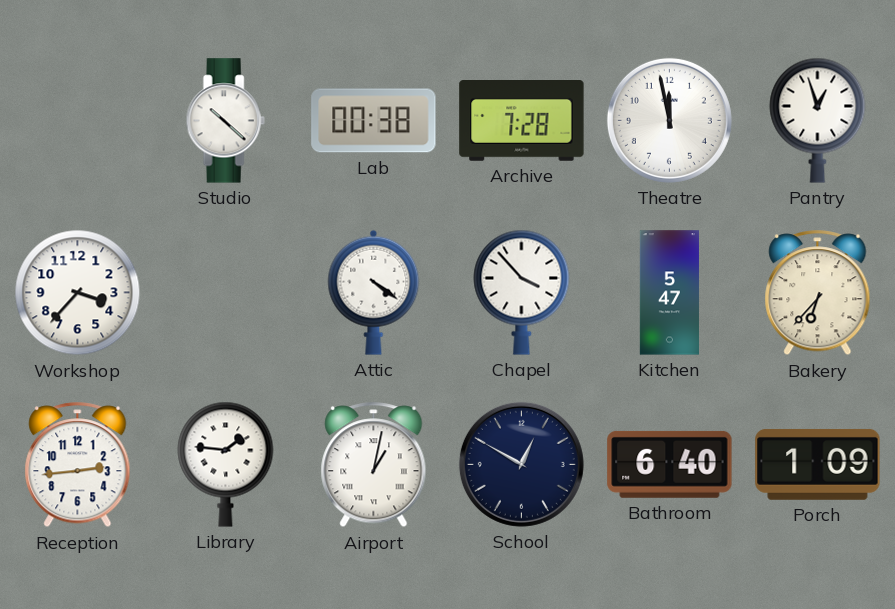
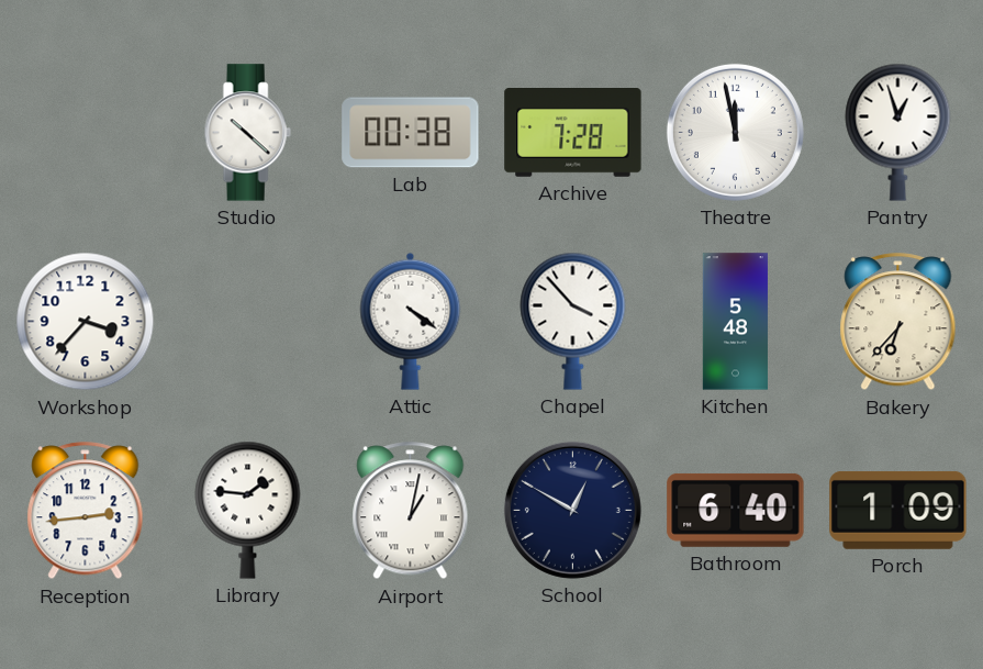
Kitchen: 5:47 -> 5:48 (735, 322)
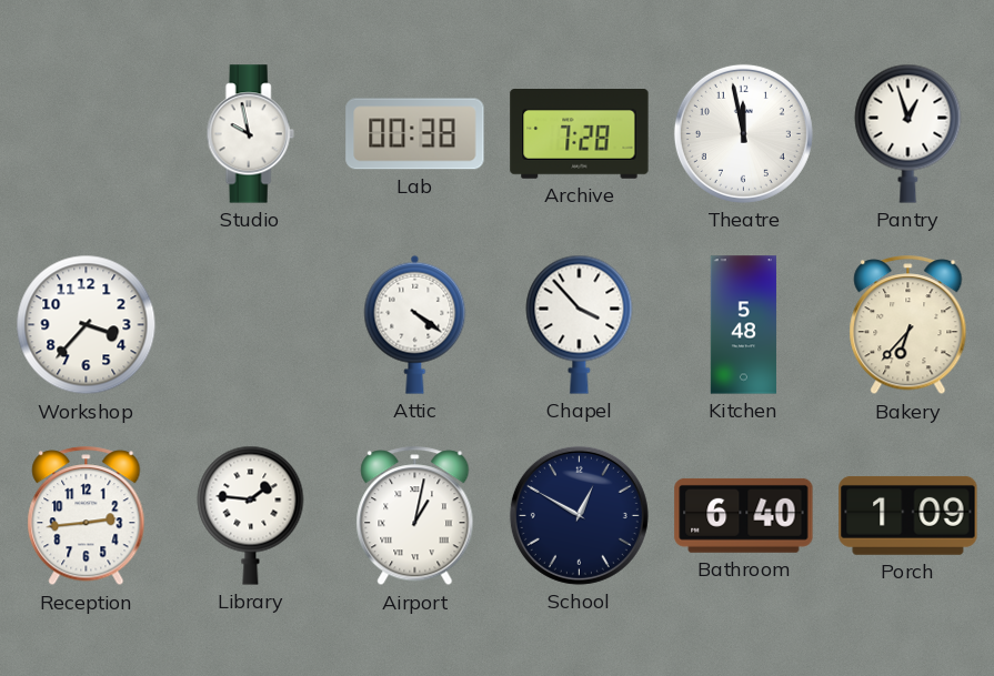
Studio: 10:22 -> 9:58 (250, 134)
